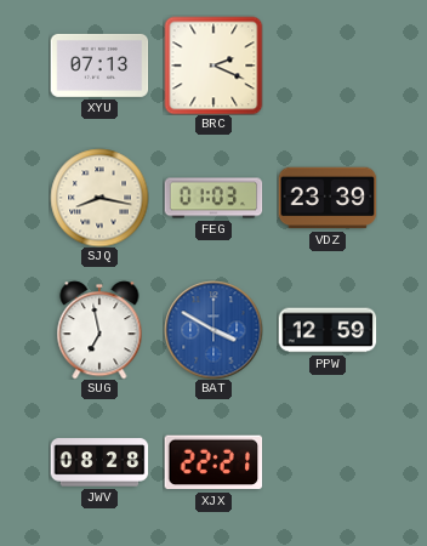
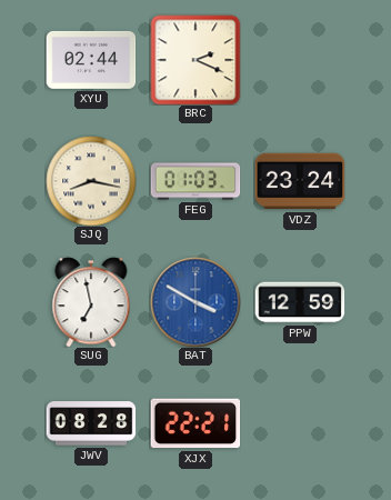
XYU: 07:13 -> 02:44 (91, 60)
VDZ: 23:39 -> 23:24 (300, 181)
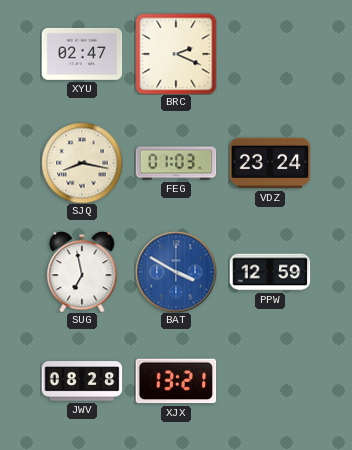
XYU: 02:44 -> 02:47 (82, 54)
XJX: 22:21 -> 13:21 (176, 381)
